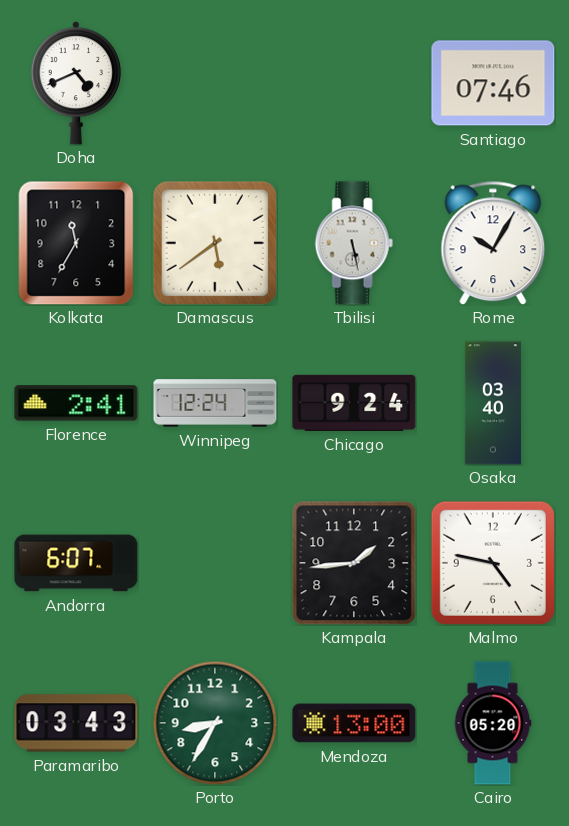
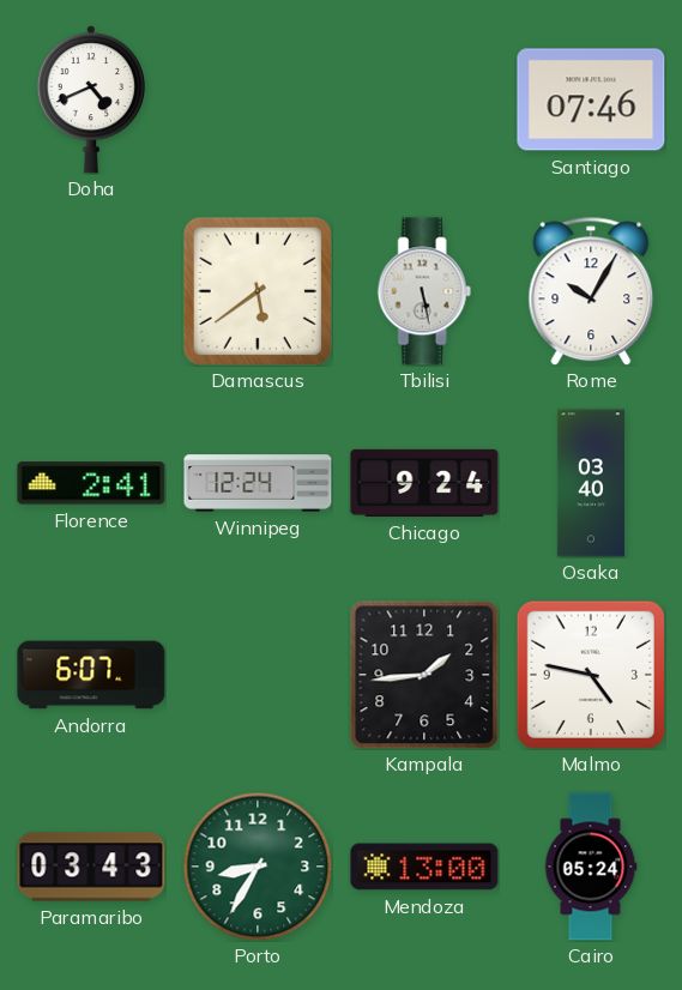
Kolkata: 11:35 -> none (76, 243)
Cairo: 05:20 -> 05:24 (591, 867)
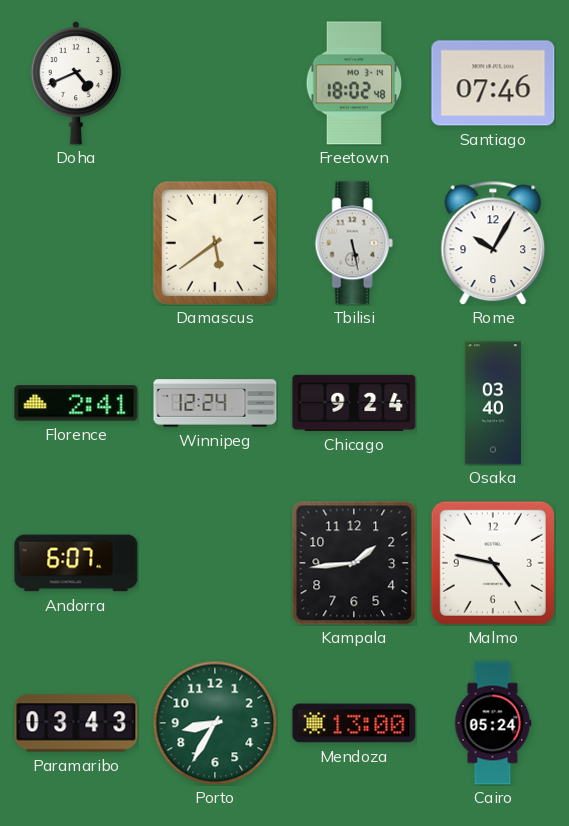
Freetown: none -> 18:02 (354, 83)
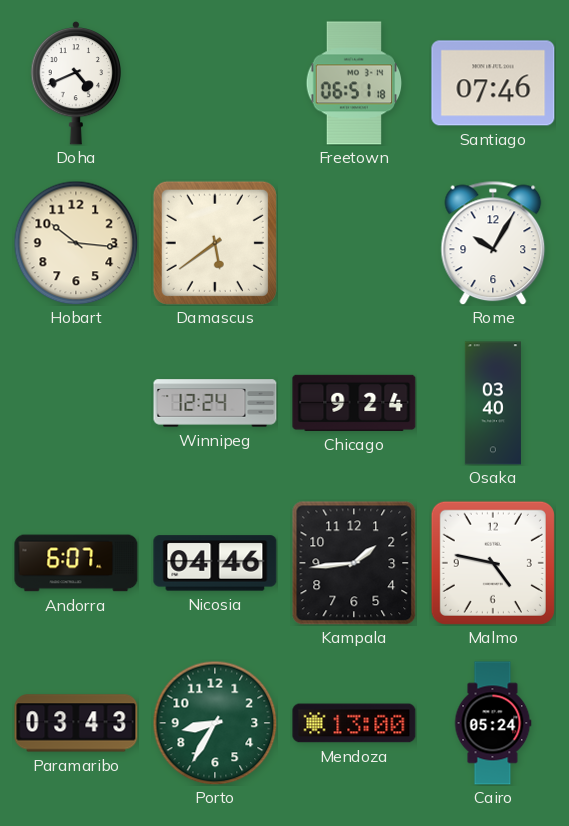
Freetown: 18:02 -> 06:51 (354, 83)
Hobart: none -> 10:16 (76, 243)
Tbilisi: 5:28 -> none (354, 243)
Florence: 2:41 -> none (76, 403)
Nicosia: none -> 04:46 (215, 563)
